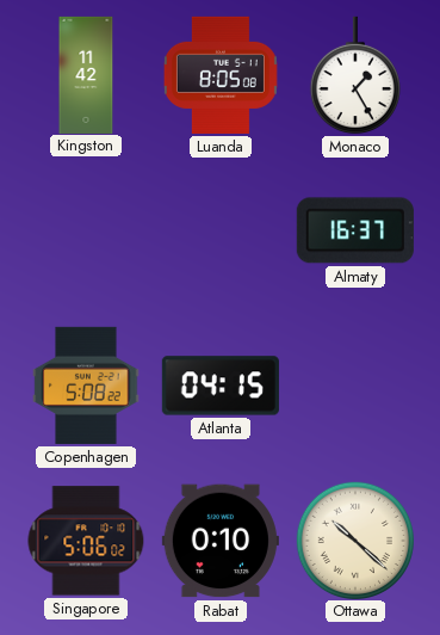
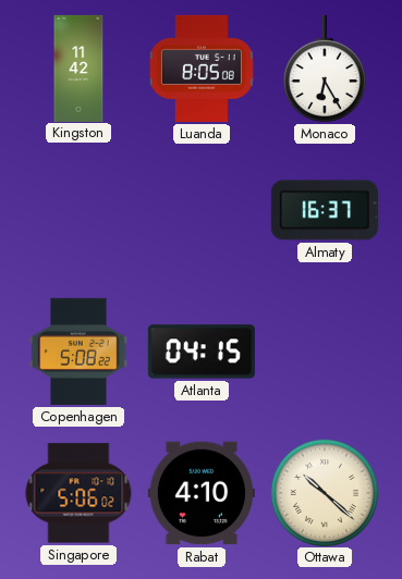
Monaco: 1:25 -> 6:25 (324, 69)
Rabat: 0:10 -> 4:10 (202, 493)
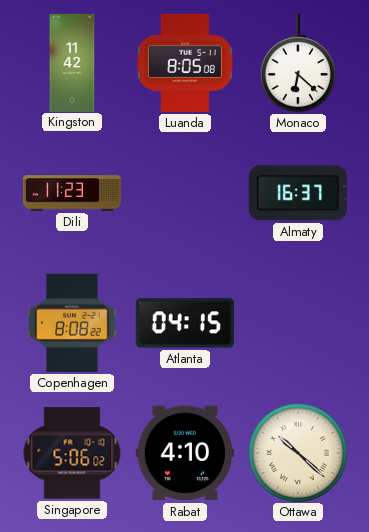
Monaco: 6:25 -> 6:22 (297, 63)
Dili: none -> 11:23 (72, 193)
Copenhagen: 5:08 -> 8:08 (72, 323)
